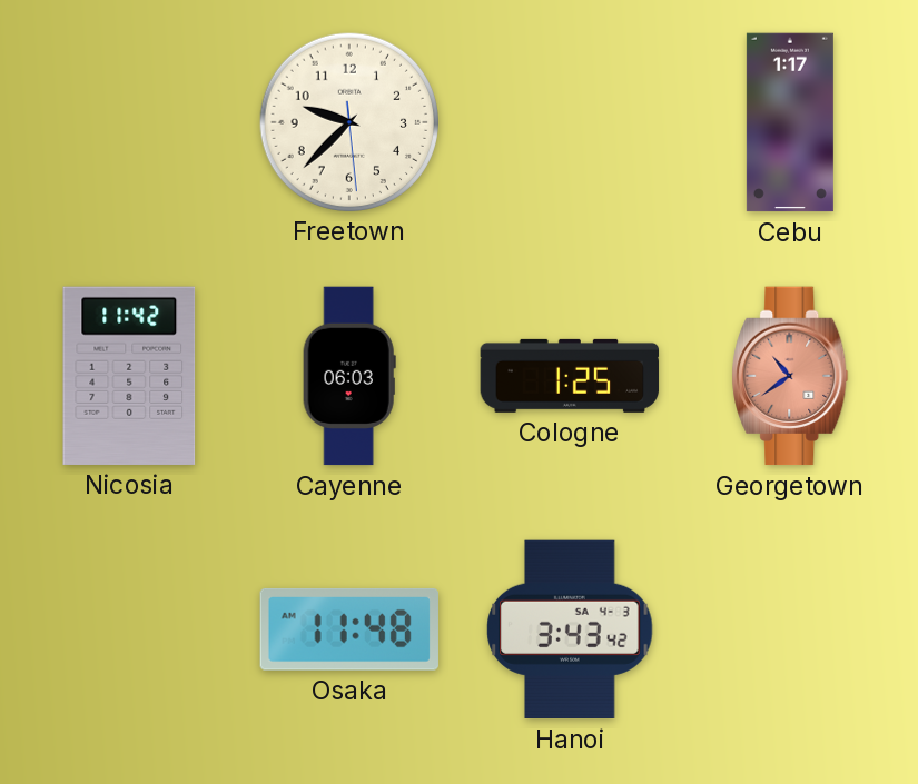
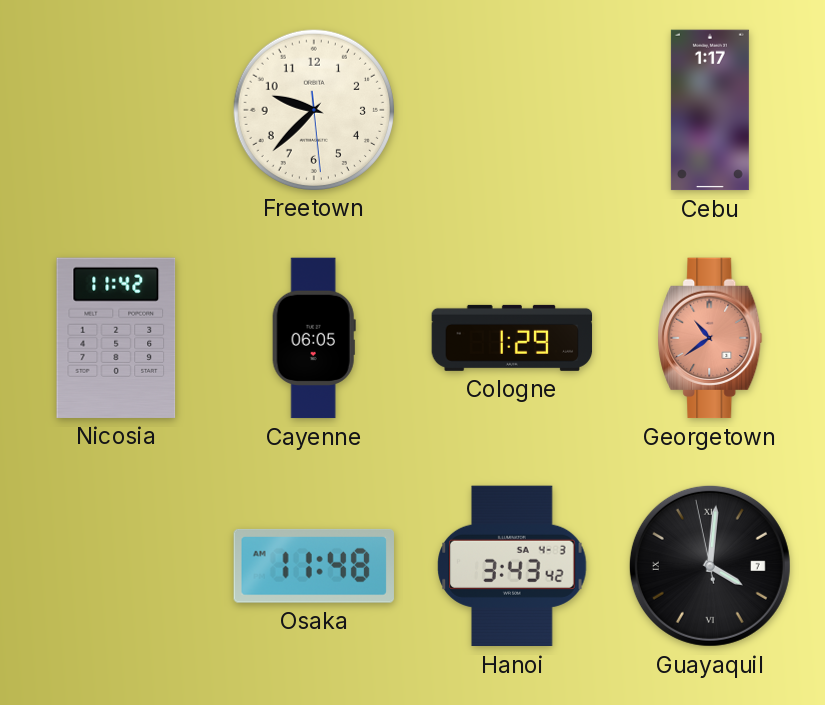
Cayenne: 06:03 -> 06:05 (314, 338)
Cologne: 1:25 -> 1:29 (512, 338)
Guayaquil: none -> 4:00 (710, 566)
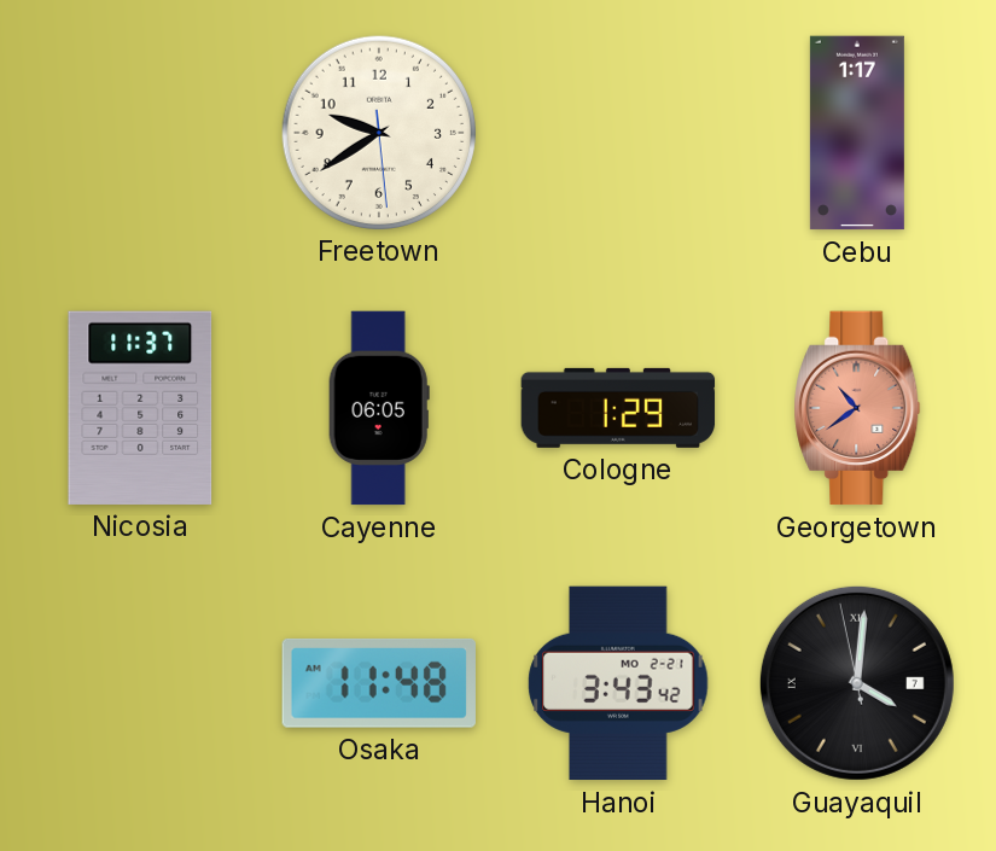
Freetown: 9:37 -> 9:39 (378, 132)
Nicosia: 11:42 -> 11:37 (140, 408)
Hanoi date: SA 4-3 -> MO 2-21 (618, 683)
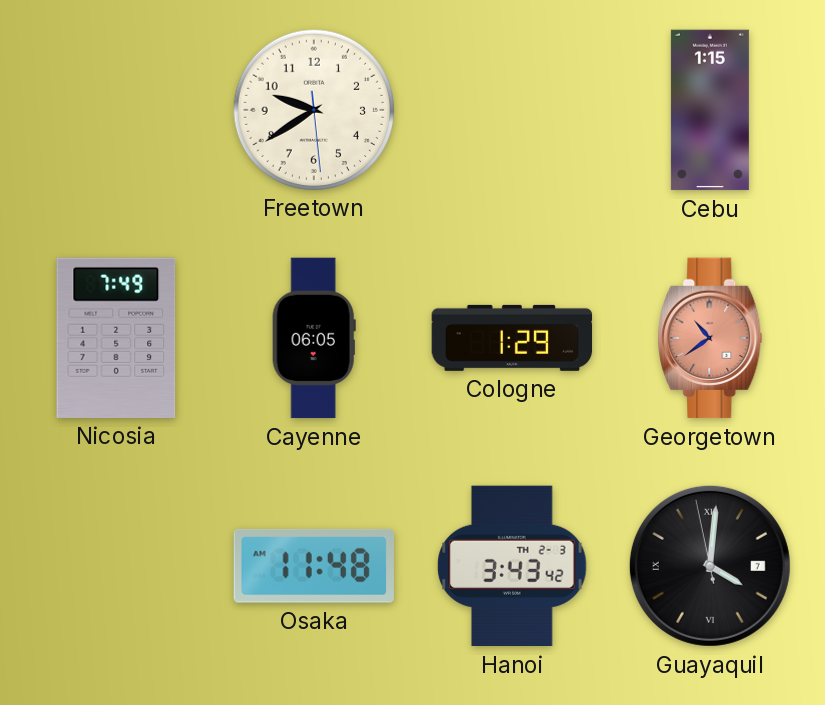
Cebu: 1:17 -> 1:15 (710, 110)
Nicosia: 11:37 -> 7:49 (116, 338)
Hanoi date: MO 2-21 -> TH 2-3 (512, 566)
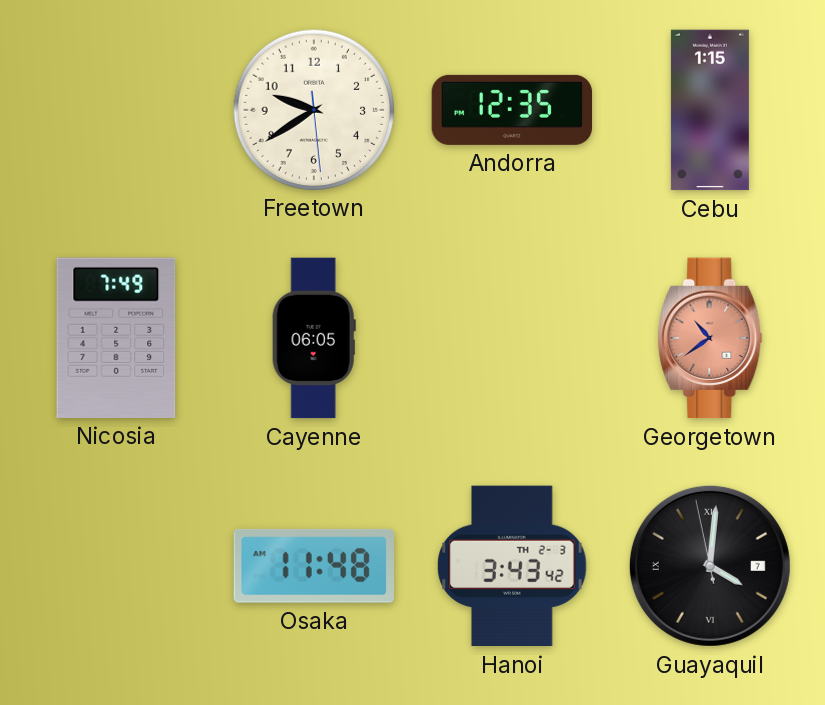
Andorra: none -> 12:35 (512, 110)
Cologne: 1:29 -> none (512, 338)
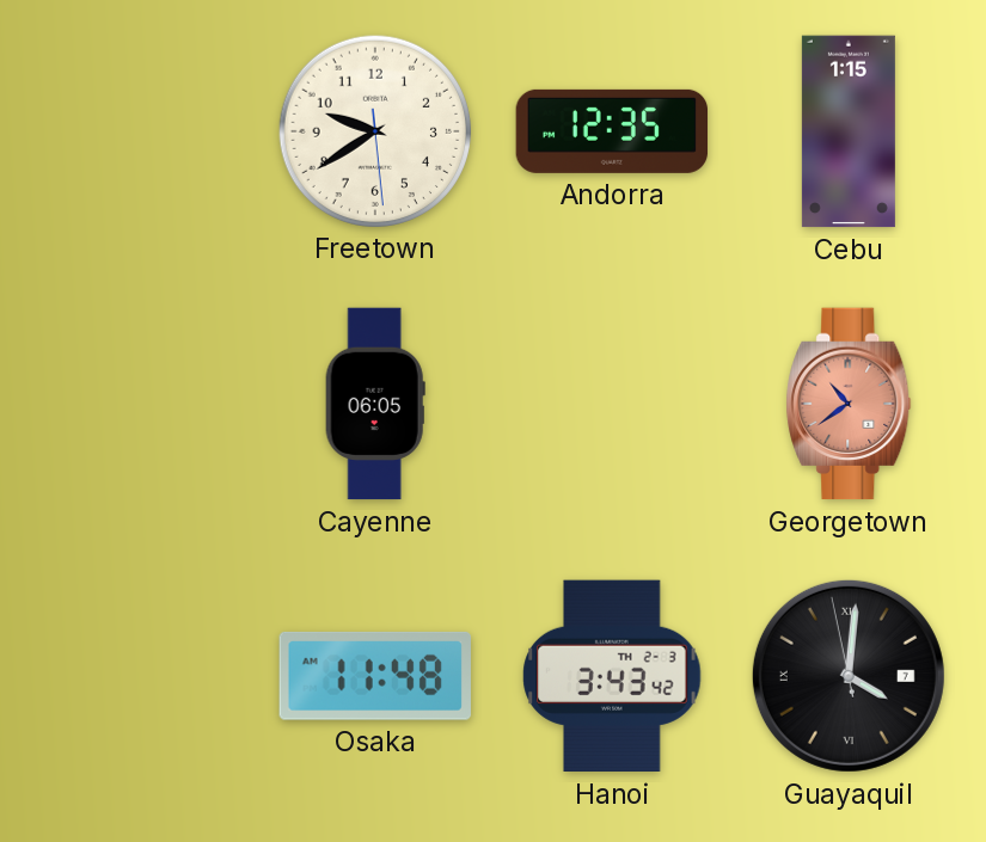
Nicosia: 7:49 -> none (116, 338)
